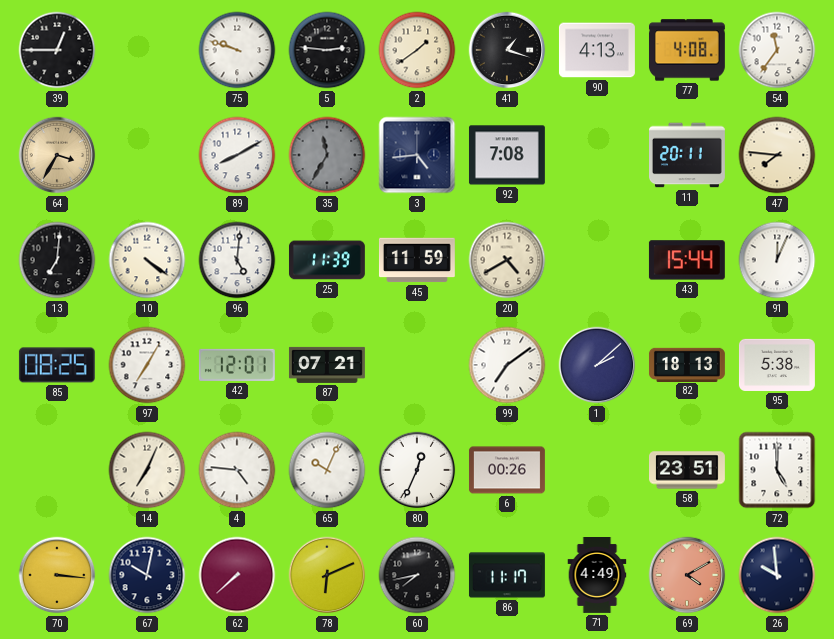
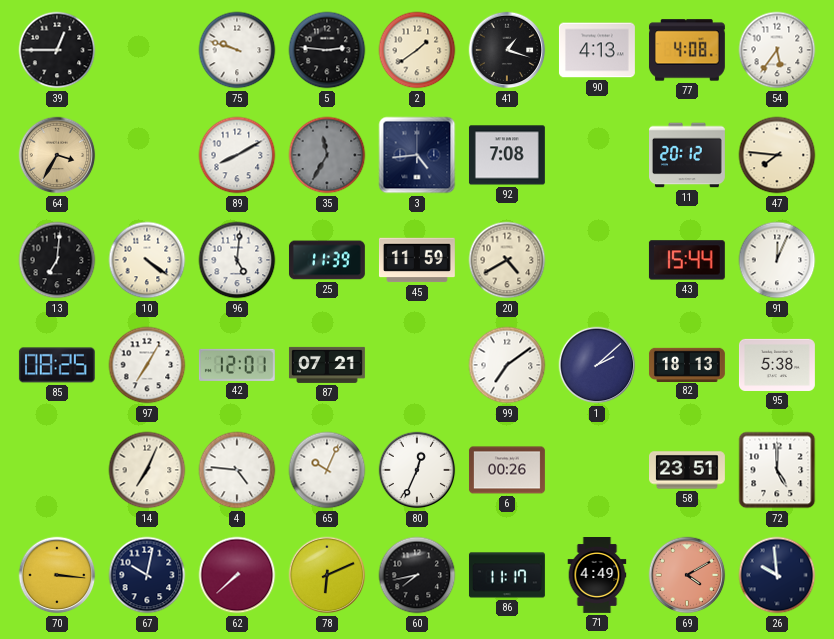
54: 11:36 -> 5:36 (777, 50)
11: 20:11 -> 20:12 (688, 155)
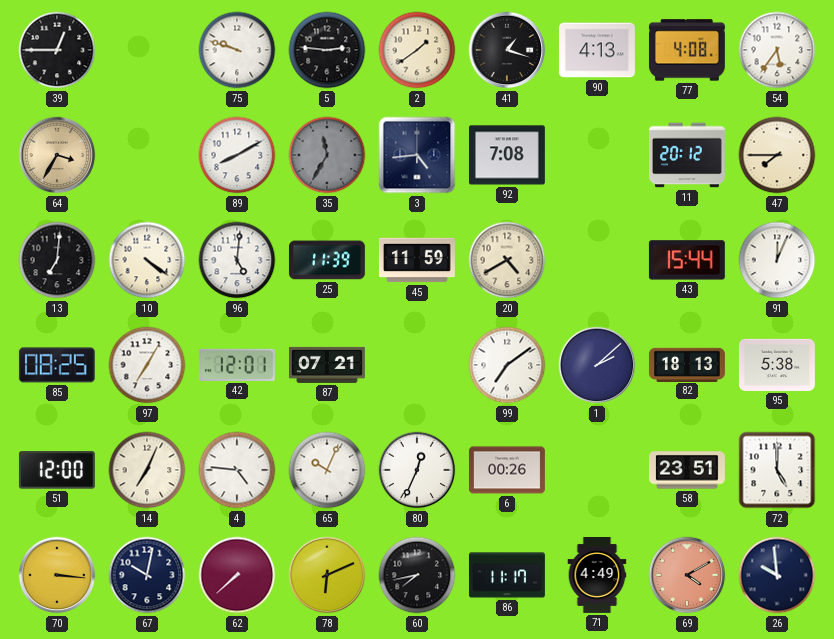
47: 7:46 -> 7:45 (777, 155)
51: none -> 12:00 (57, 470)
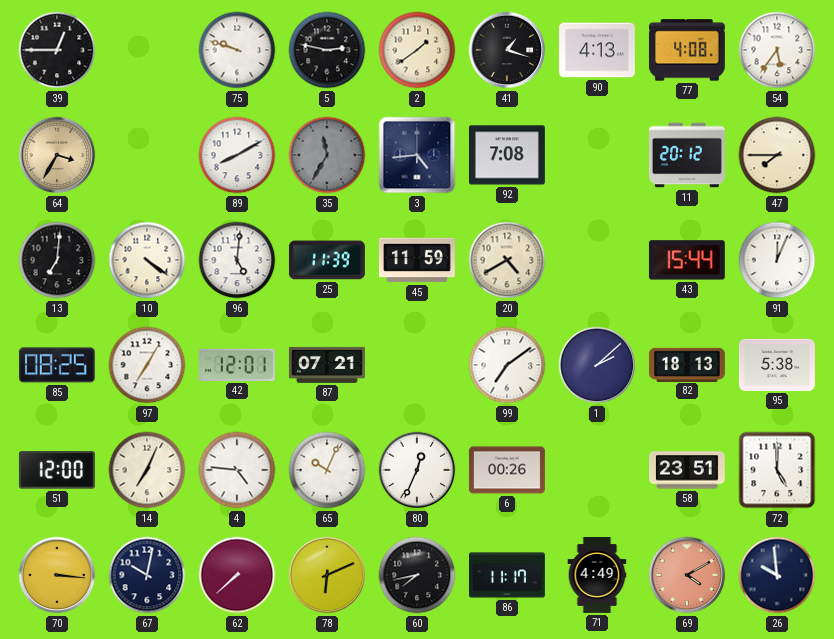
5: 2:46 -> 2:47 (327, 50)
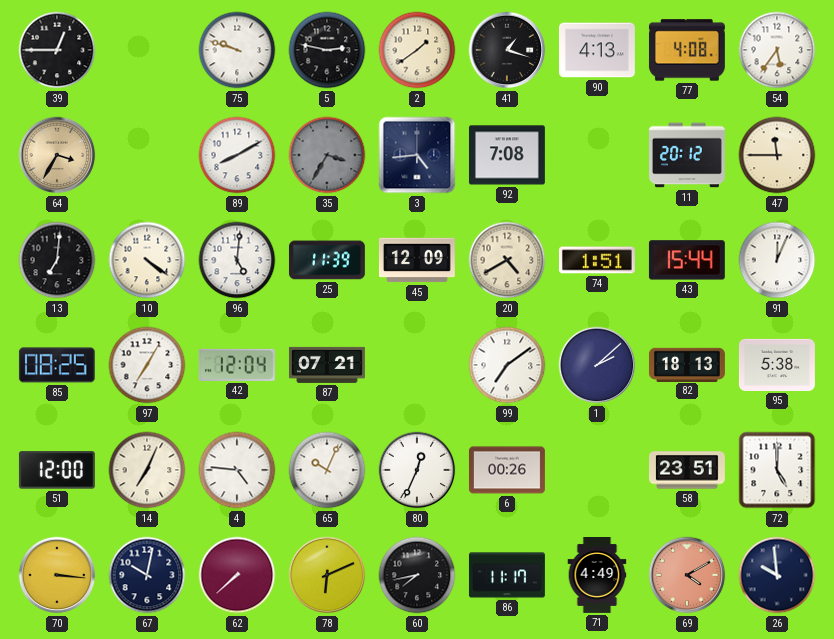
35: 11:35 -> 3:35 (327, 155)
47: 7:45 -> 11:45 (777, 155)
45: 11:59 -> 12:09 (417, 260)
74: none -> 1:51 (597, 260)
42: 12:01 -> 12:04 (237, 365)
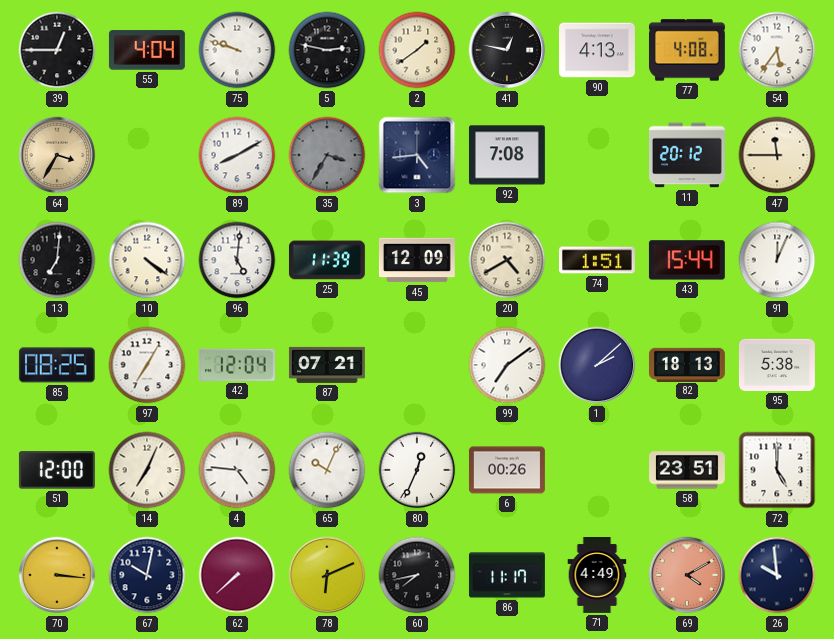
55: none -> 4:04 (147, 50)
41: 1:18 -> 12:47 (507, 50)
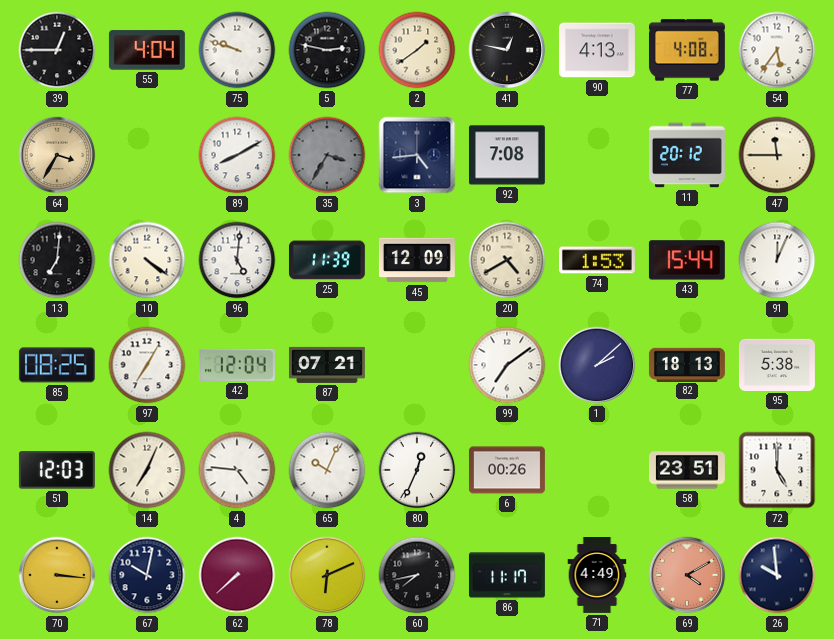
74: 1:51 -> 1:53 (597, 260)
51: 12:00 -> 12:03 (57, 470)
